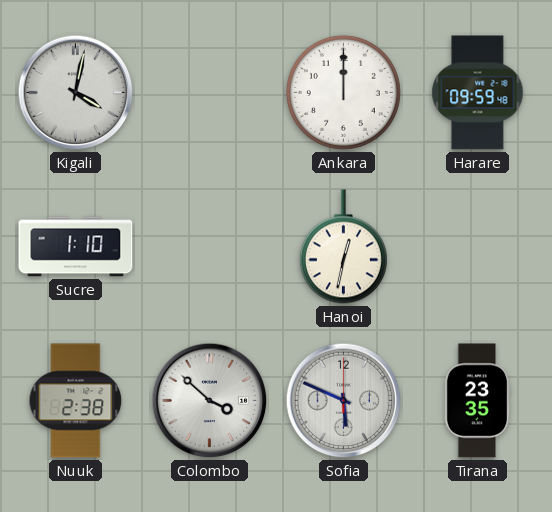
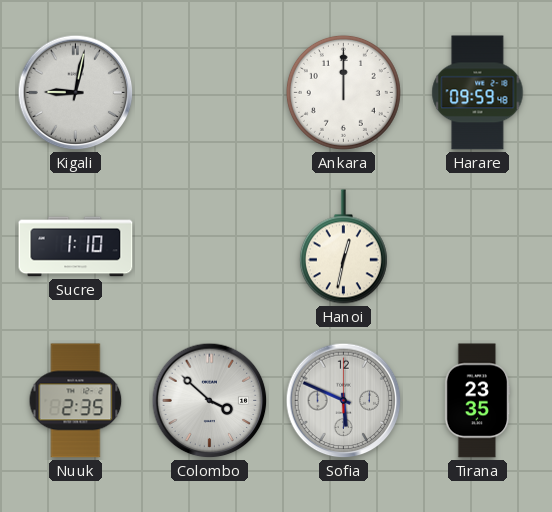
Kigali: 4:02 -> 9:02 (76, 93)
Nuuk: 2:38 -> 2:35 (76, 401)
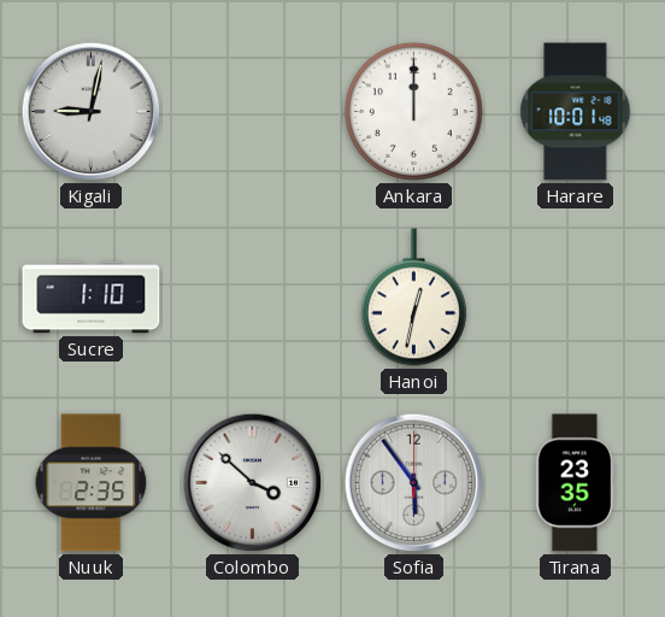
Harare: 09:59 -> 10:01 (576, 112)
Sofia: 5:49 -> 5:54 (414, 483)
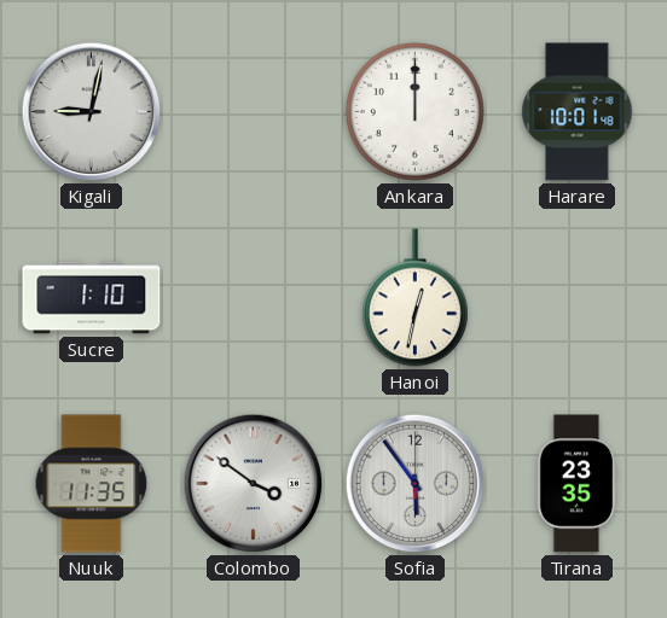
Nuuk: 2:35 -> 11:35 (92, 484)
Colombo: 3:52 -> 3:51 (254, 484)
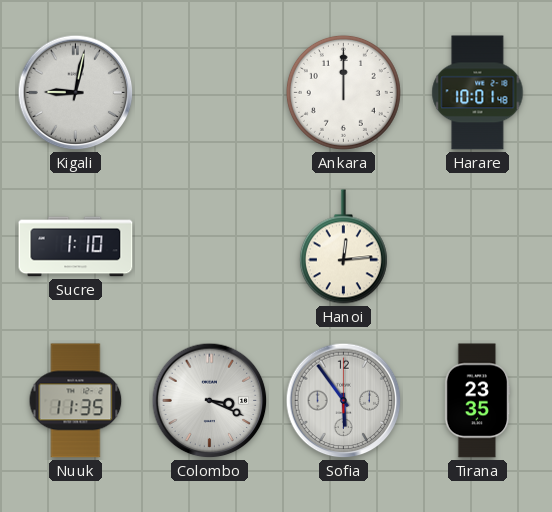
Hanoi: 12:32 -> 12:14 (343, 247)
Colombo: 3:51 -> 3:19 (210, 401)
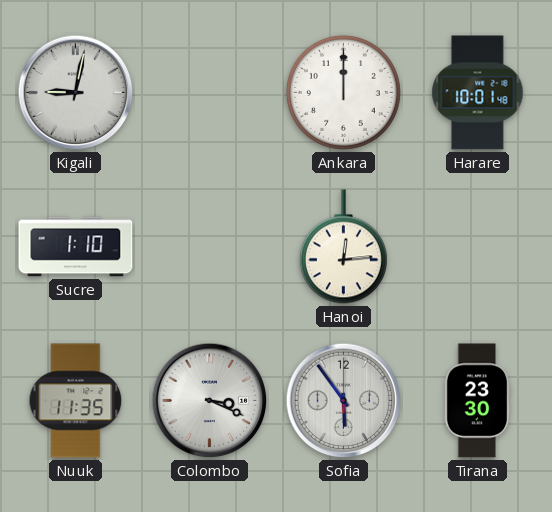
Tirana: 23:35 -> 23:30 (478, 401)
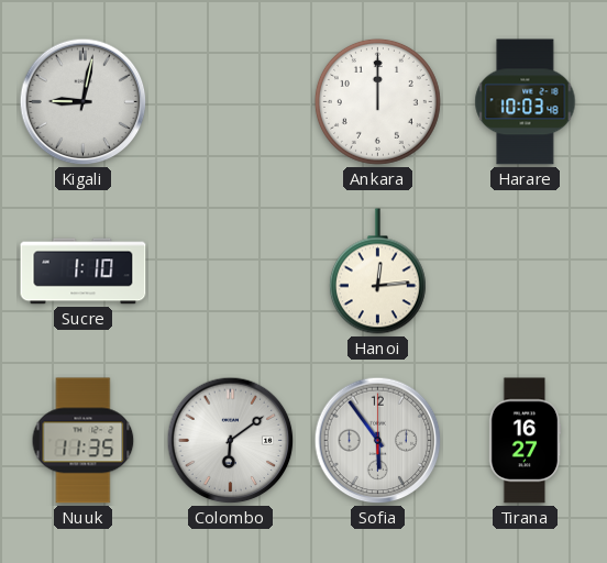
Harare: 10:01 -> 10:03 (526, 102)
Colombo: 3:19 -> 6:09 (231, 441)
Tirana: 23:30 -> 16:27 (526, 441)
